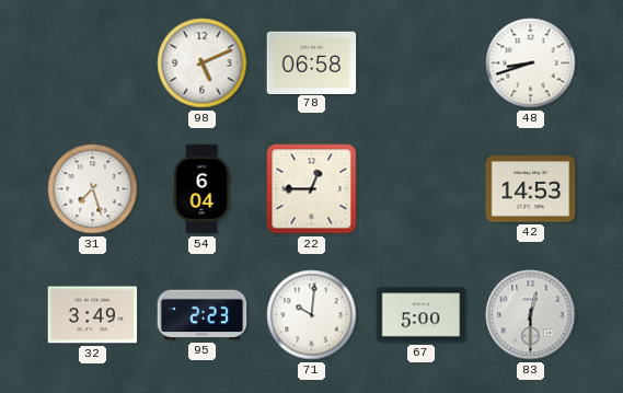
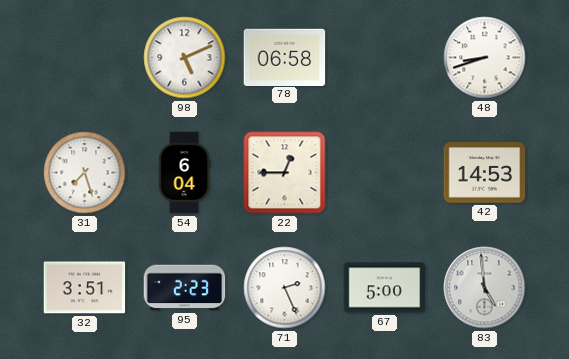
32: 3:49 -> 3:51 (85, 288)
71: 10:01 -> 2:26 (285, 288)
83: 12:30 -> 4:59 (485, 288)
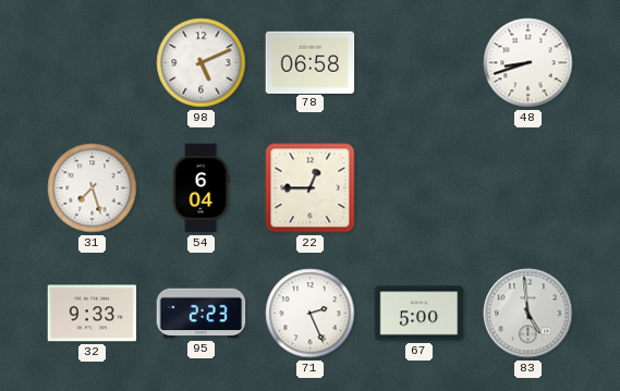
42: 14:53 -> none (485, 173)
32: 3:51 -> 9:33 (93, 314)
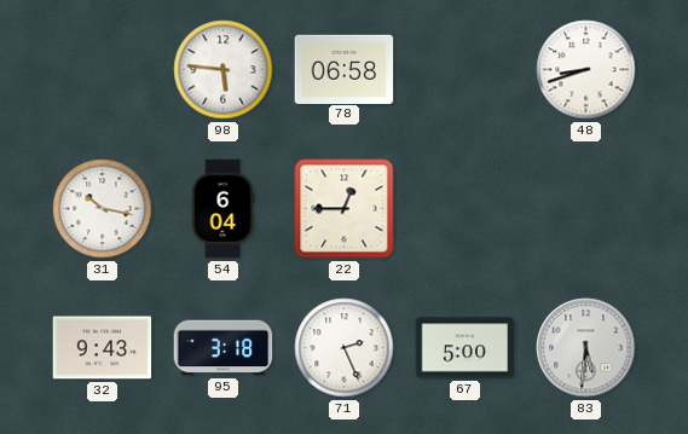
98: 5:11 -> 5:46 (224, 70)
31: 7:27 -> 10:17 (103, 209)
32: 9:33 -> 9:43 (103, 348)
95: 2:23 -> 3:18 (224, 348)
83: 4:59 -> 5:31 (586, 348)
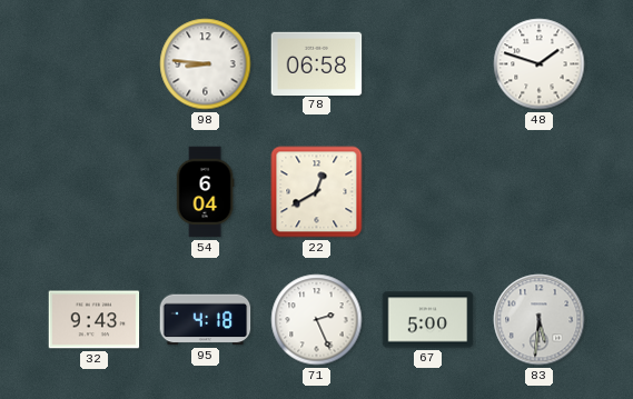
98: 5:46 -> 8:46 (206, 64)
48: 8:42 -> 1:48 (540, 64)
31: 10:17 -> none (103, 209)
22: 12:45 -> 12:40 (317, 192)
95: 3:18 -> 4:18 (206, 320)
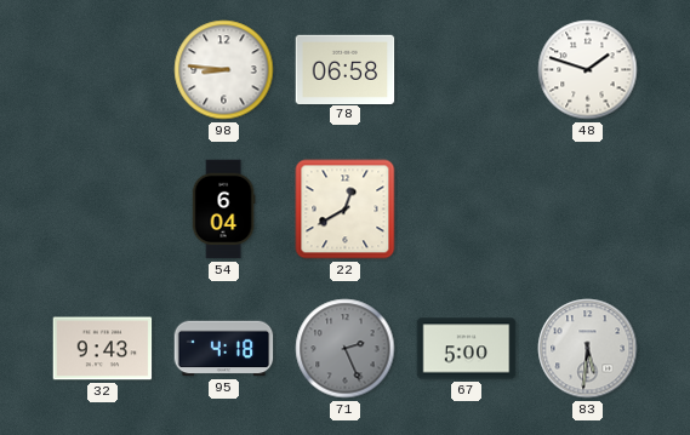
71 dial: white -> grey (346, 349)
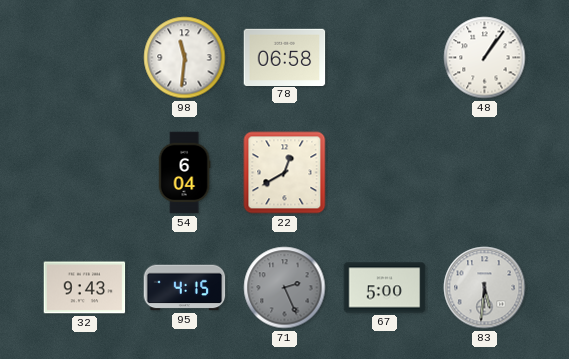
98: 8:46 -> 11:31 (185, 58)
48: 1:48 -> 1:06 (485, 58)
95: 4:18 -> 4:15 (185, 288)
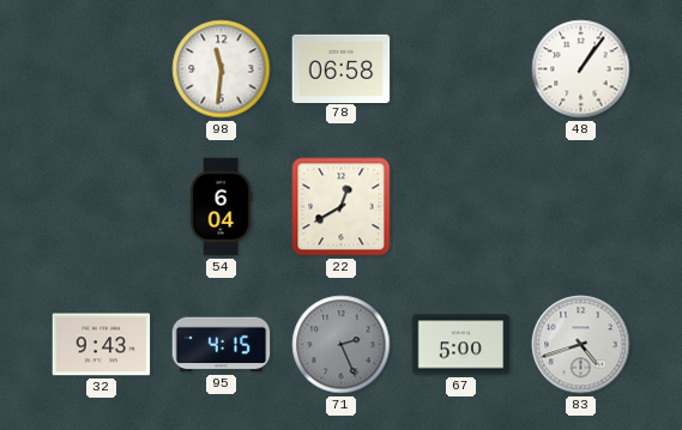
83: 5:31 -> 4:42 (581, 345)
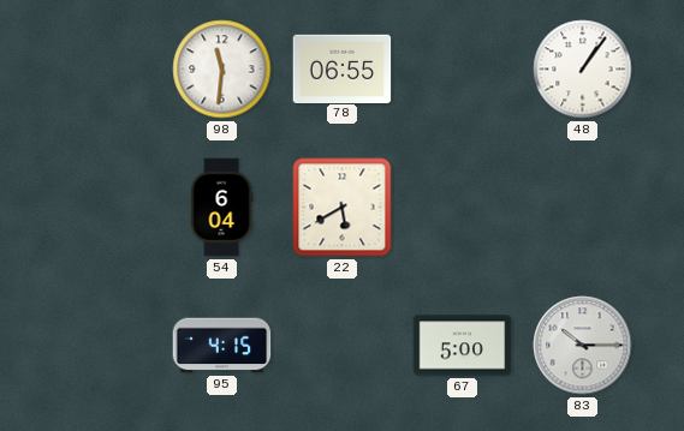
78: 06:58 -> 06:55 (343, 68)
22: 12:40 -> 5:40 (343, 208)
32: 9:43 -> none (102, 345)
71: 2:26 -> none (342, 345)
83: 4:42 -> 10:15 (583, 346)
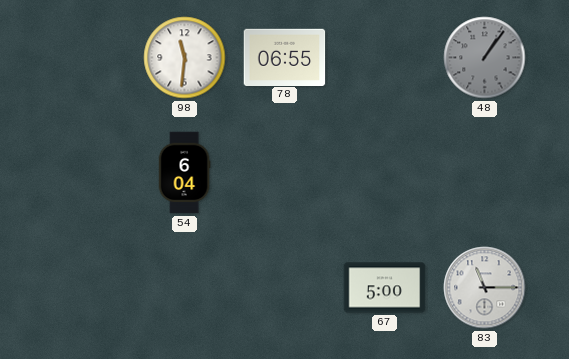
48 dial: white -> grey (485, 58)
22: 5:40 -> none (343, 208)
95: 4:15 -> none (222, 346)
83: 10:15 -> 11:15 (485, 288)
